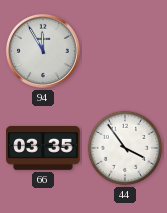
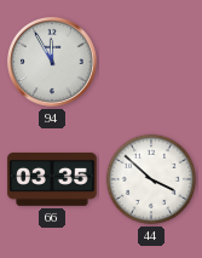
44: 3:54 -> 3:52 (151, 179)
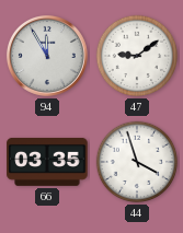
47: none -> 9:09 (137, 56)
44: 3:52 -> 3:57 (137, 162)
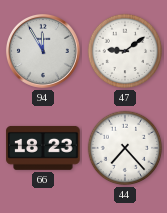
66: 03:35 -> 18:23 (43, 148)
44: 3:57 -> 7:23 (125, 148)
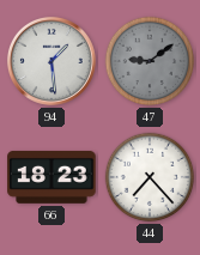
94: 11:55 -> 1:29 (51, 61)
47 dial: white -> grey (150, 61)
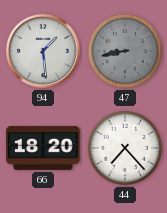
47: 9:09 -> 8:43 (125, 51)
66: 18:23 -> 18:20 (43, 148)
